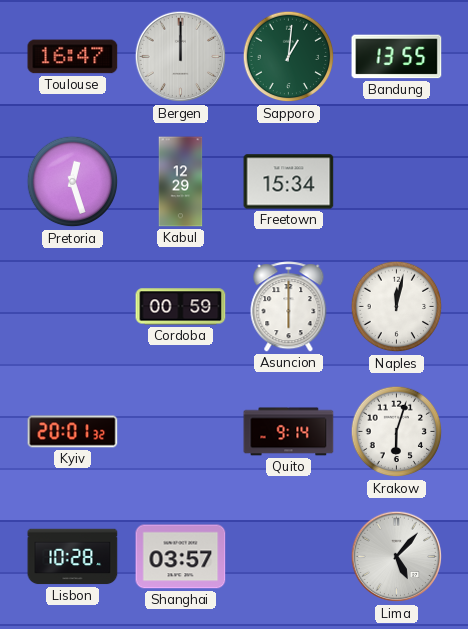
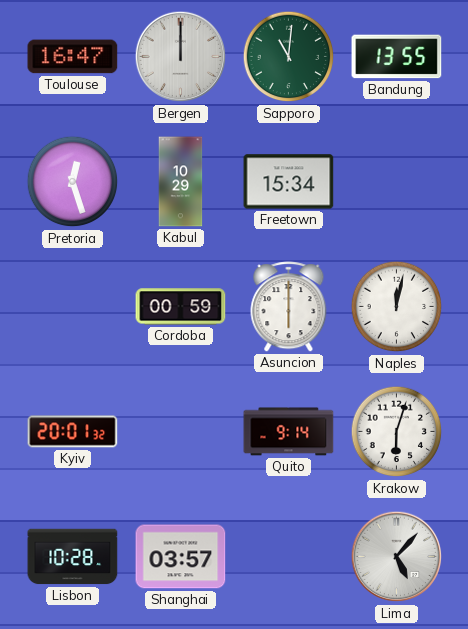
Sapporo: 1:01 -> 11:01 (289, 57)
Kabul: 12:29 -> 10:29 (181, 182)
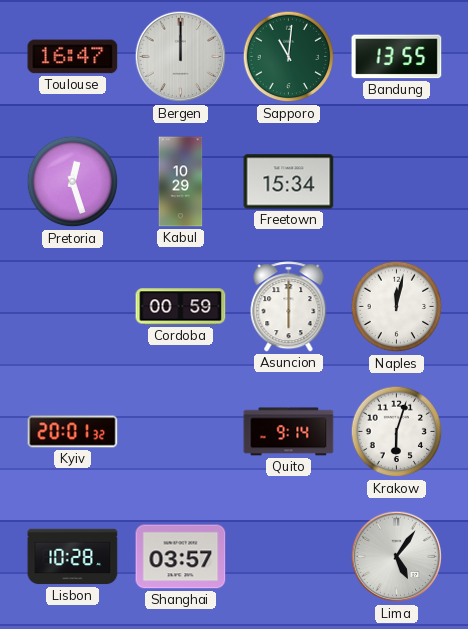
Lima: 5:07 -> 5:06 (397, 557)
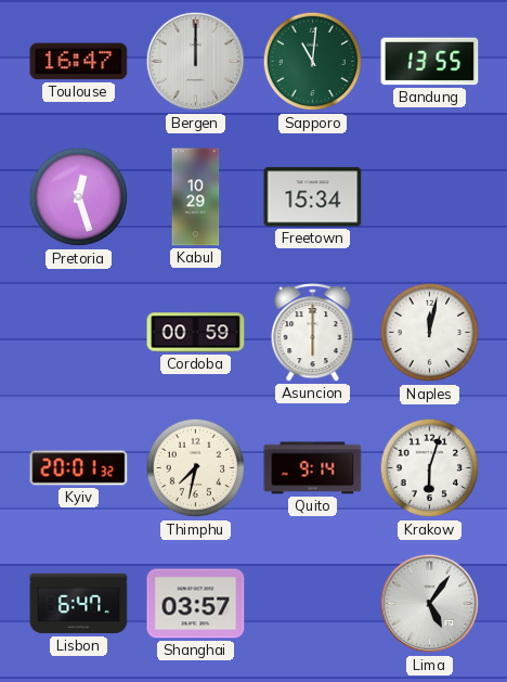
Thimphu: none -> 7:32 (196, 468)
Lisbon: 10:28 -> 6:47 (79, 604)
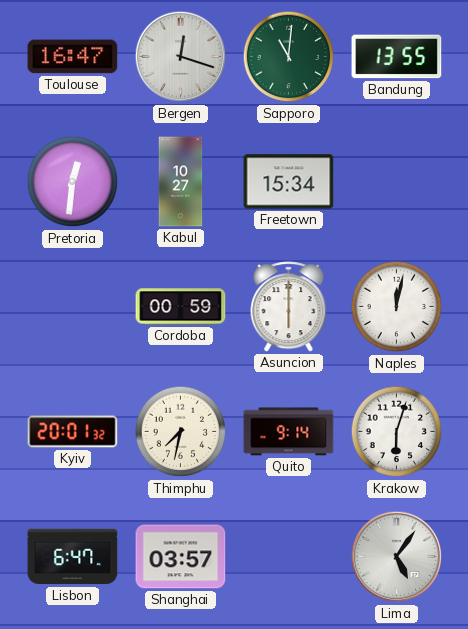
Bergen: 12:00 -> 12:18 (181, 57)
Pretoria: 12:27 -> 12:31 (73, 182)
Kabul: 10:29 -> 10:27 (181, 182)
